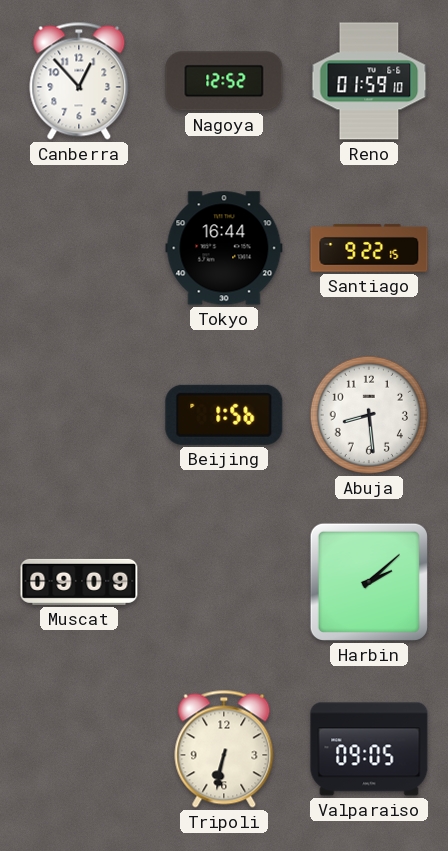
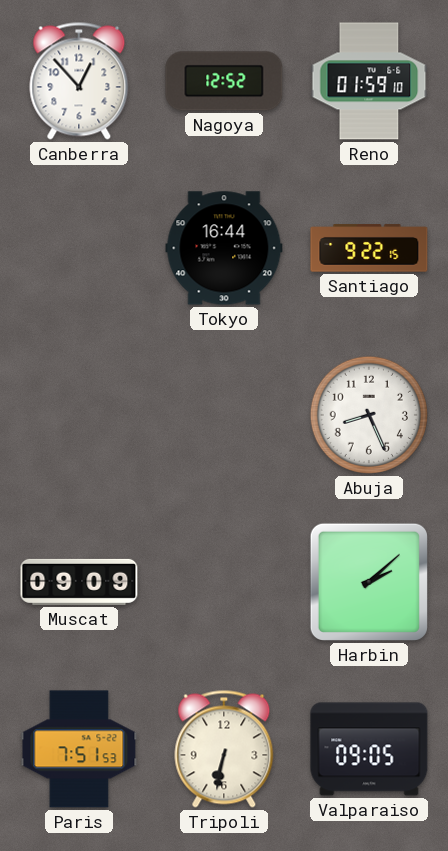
Beijing: 1:56 -> none (224, 415)
Abuja: 8:29 -> 8:26 (369, 415)
Paris: none -> 7:51 (79, 749)
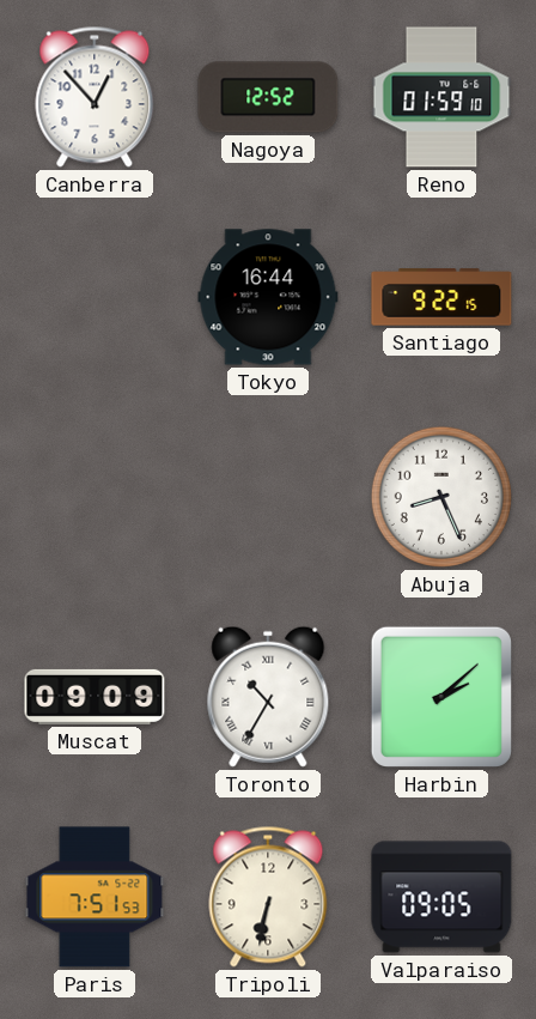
Toronto: none -> 10:35 (268, 697)
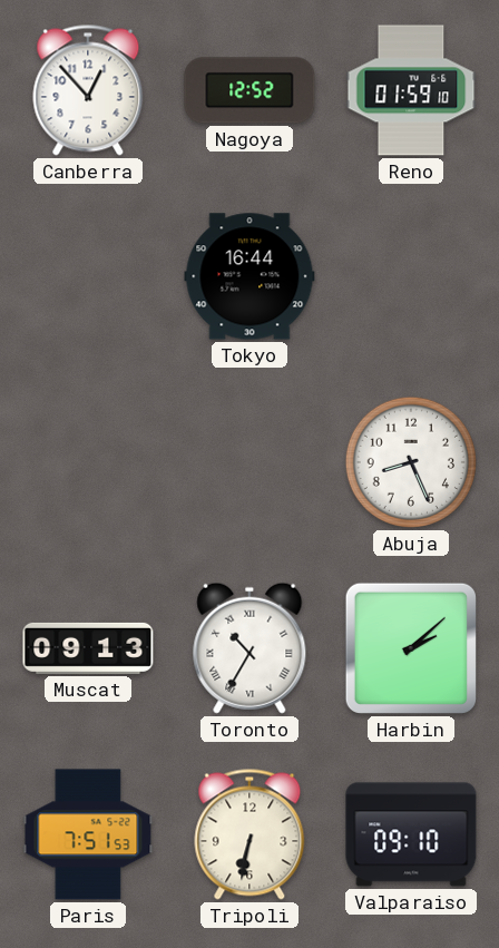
Santiago: 9:22 -> none (441, 297)
Muscat: 09:09 -> 09:13 (88, 648)
Valparaiso: 09:05 -> 09:10 (411, 834)
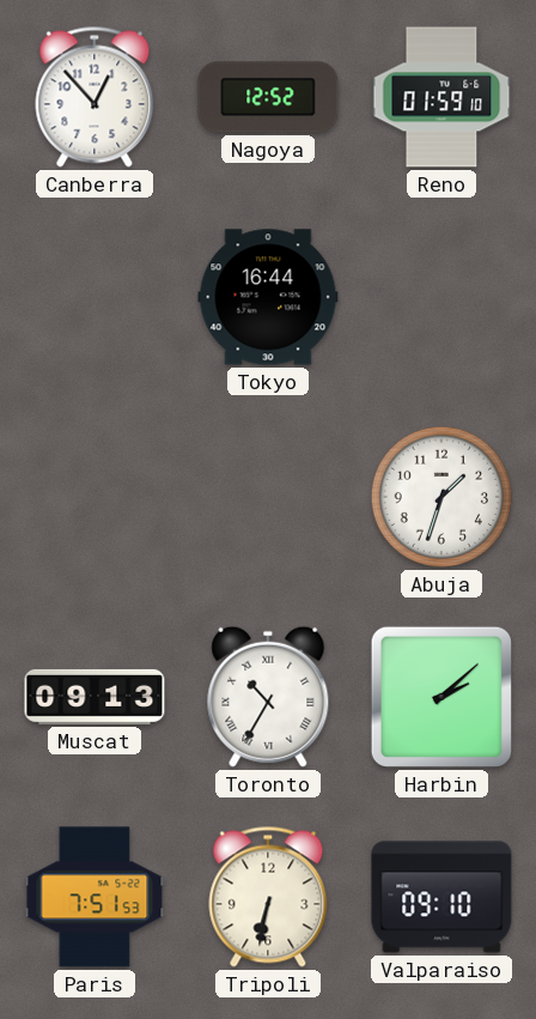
Abuja: 8:26 -> 1:33 (441, 497)
